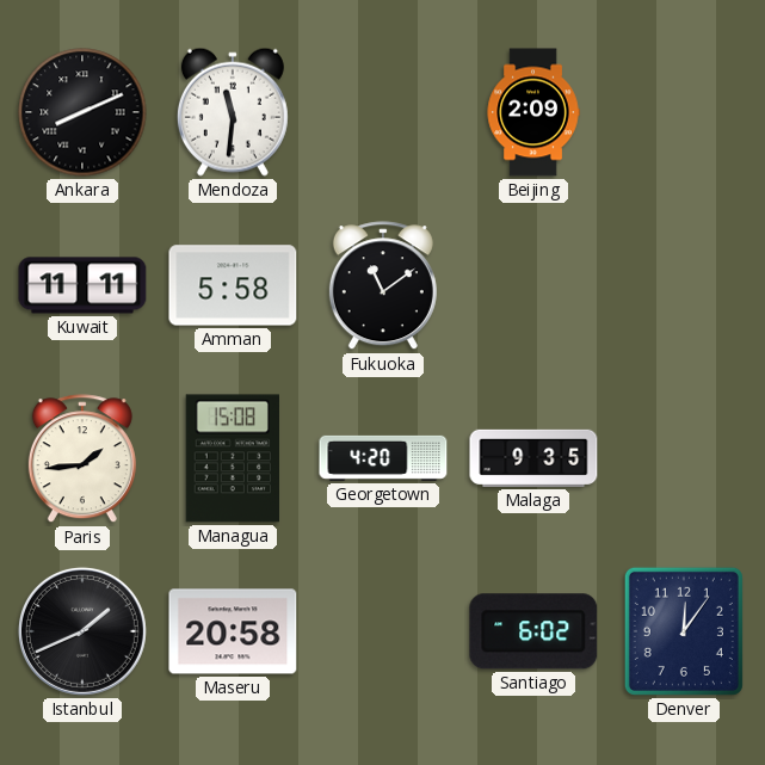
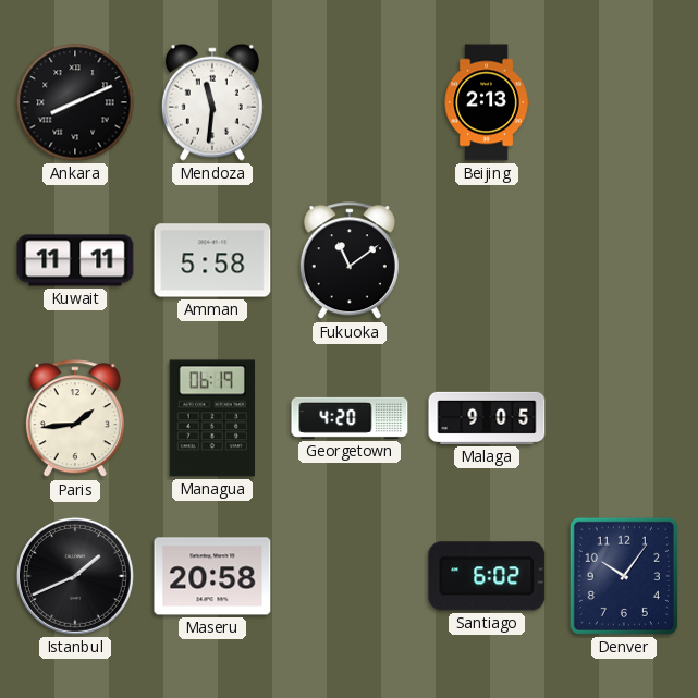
Beijing: 2:09 -> 2:13 (487, 102)
Managua: 15:08 -> 06:19 (211, 418)
Malaga: 9:35 -> 9:05 (487, 418)
Denver: 12:06 -> 10:06 (624, 576)
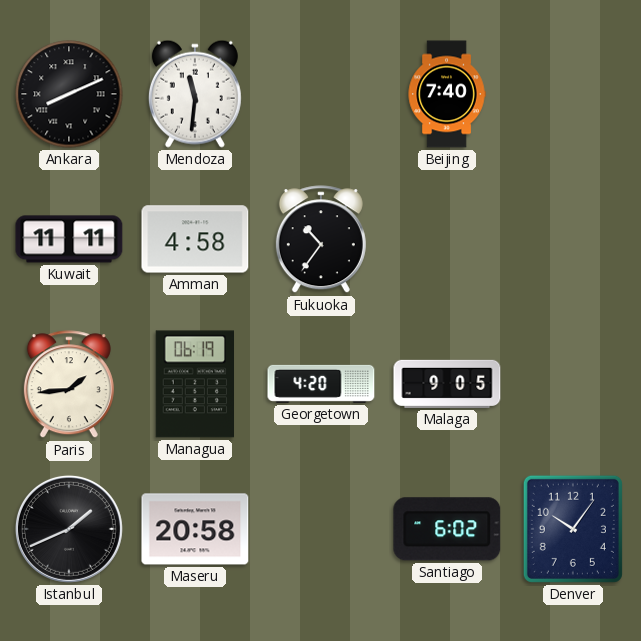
Beijing: 2:13 -> 7:40 (447, 94)
Amman: 5:58 -> 4:58 (195, 239)
Fukuoka: 11:09 -> 10:36 (321, 240)
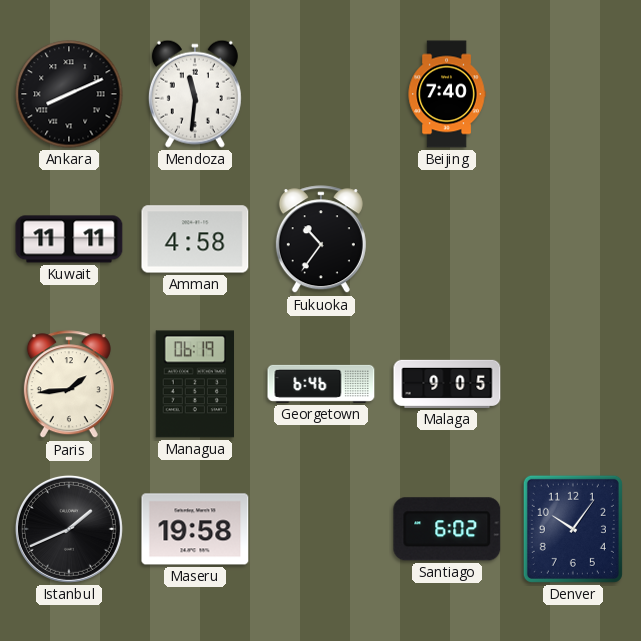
Georgetown: 4:20 -> 6:46 (321, 384)
Maseru: 20:58 -> 19:58 (195, 529)
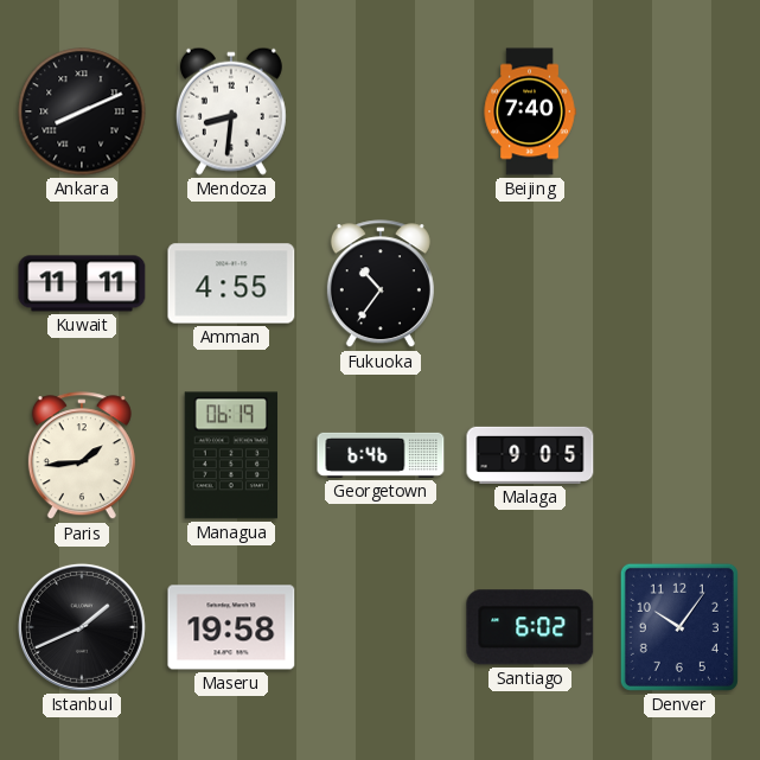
Mendoza: 11:31 -> 8:31 (231, 111)
Amman: 4:58 -> 4:55 (231, 283)
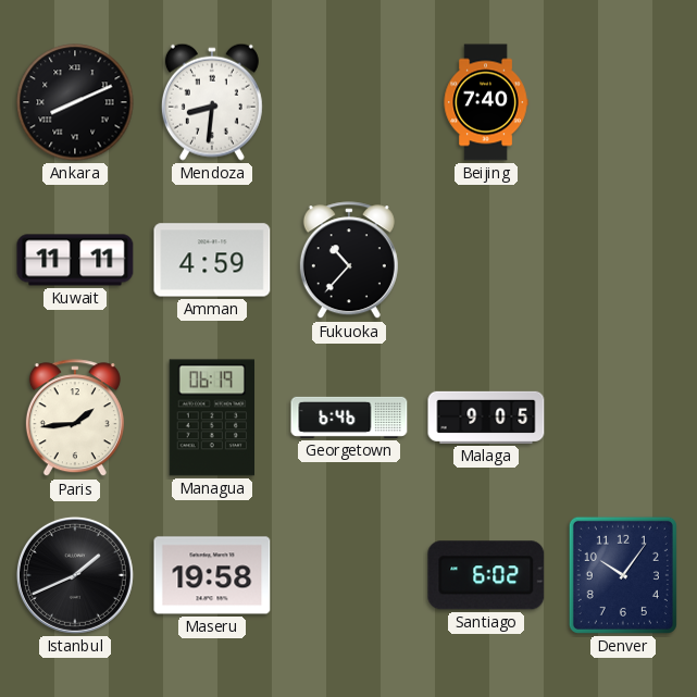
Amman: 4:55 -> 4:59 (212, 260)
Fukuoka: 10:36 -> 10:37 (349, 261)
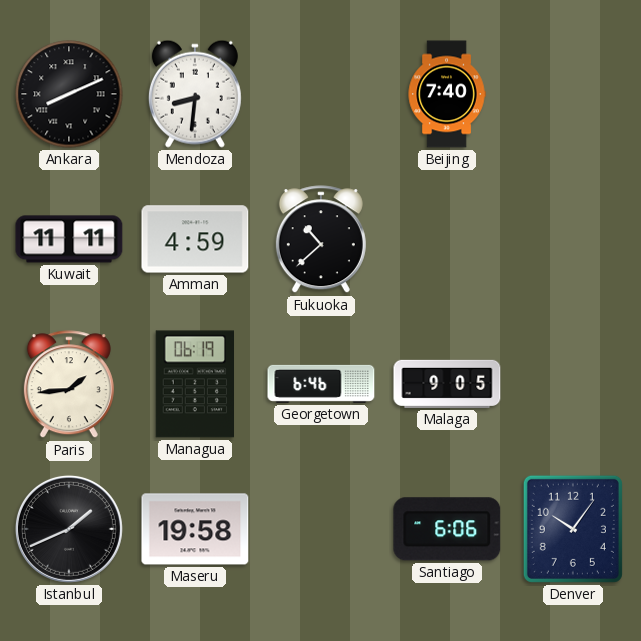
Fukuoka: 10:37 -> 10:38 (321, 240)
Santiago: 6:02 -> 6:06 (447, 529)
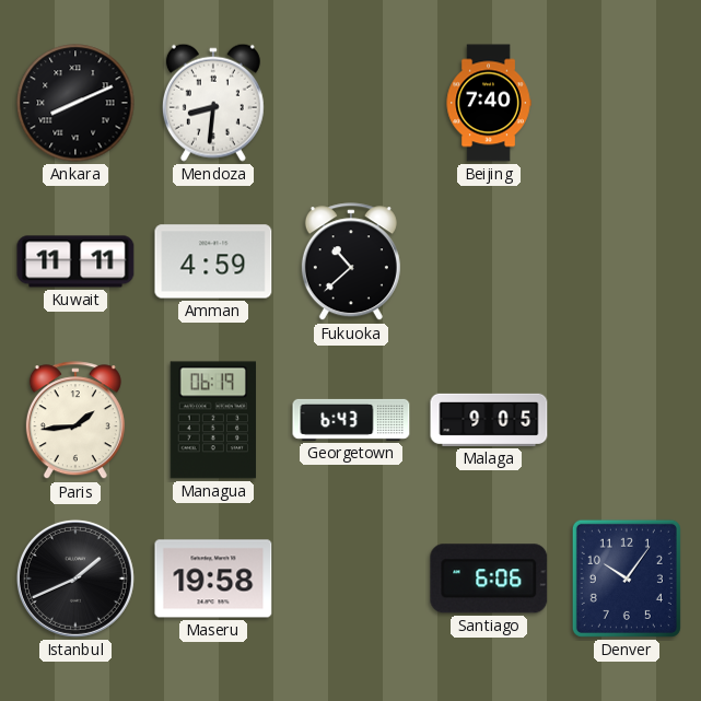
Georgetown: 6:46 -> 6:43 (351, 420)
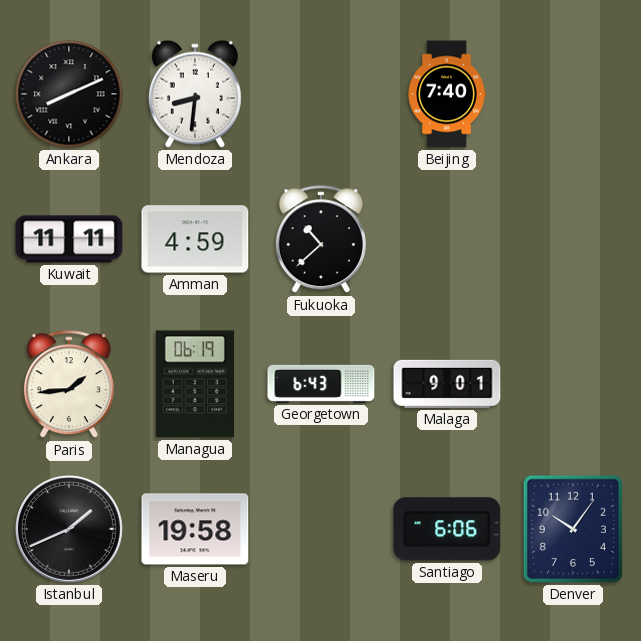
Malaga: 9:05 -> 9:01 (447, 384)
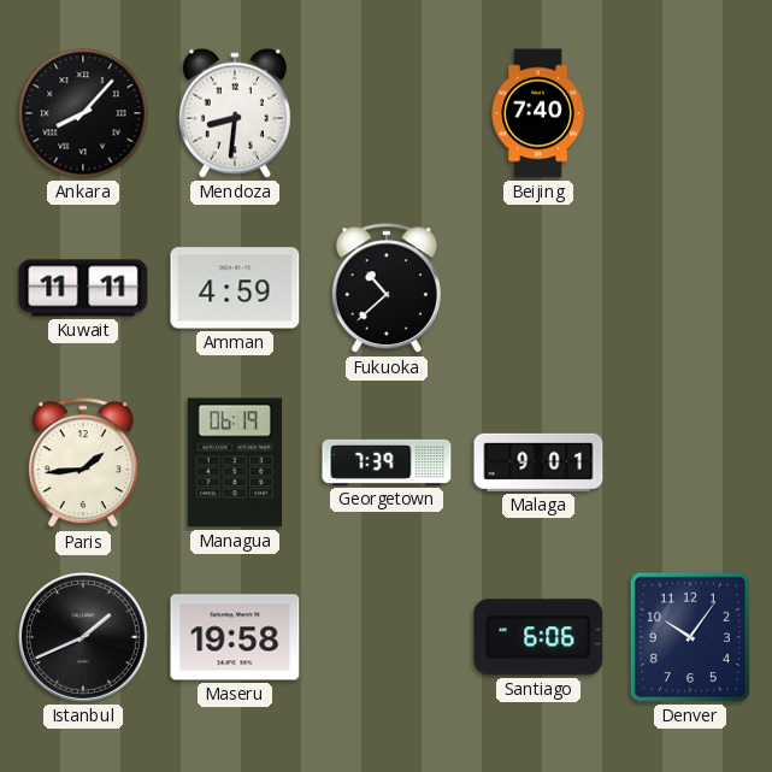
Ankara: 8:11 -> 8:07 (83, 113)
Georgetown: 6:43 -> 7:39 (387, 462)
